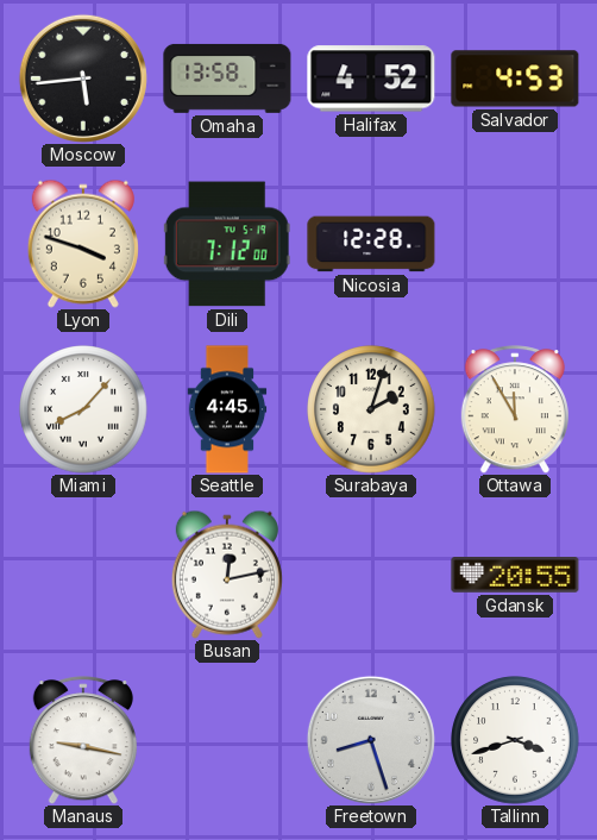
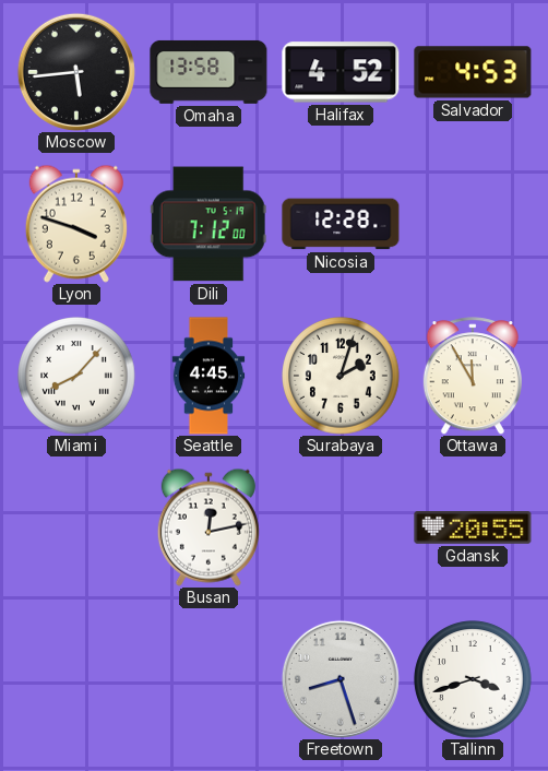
Manaus: 9:17 -> none (83, 740)
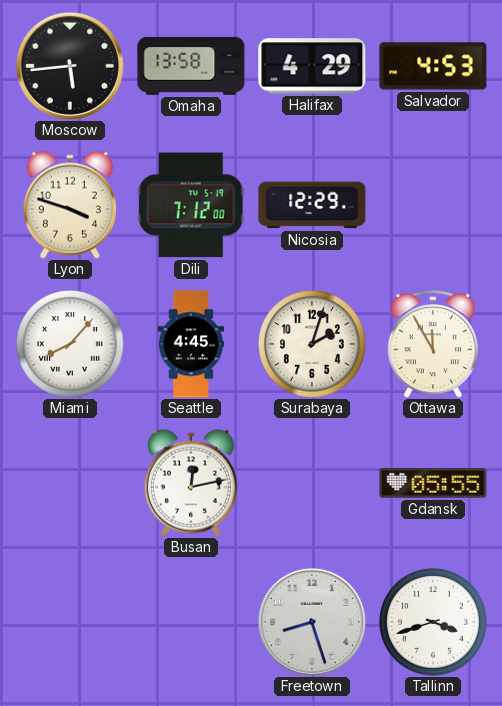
Halifax: 4:52 -> 4:29 (312, 66)
Nicosia: 12:28 -> 12:29 (312, 205)
Gdansk: 20:55 -> 05:55 (433, 484)
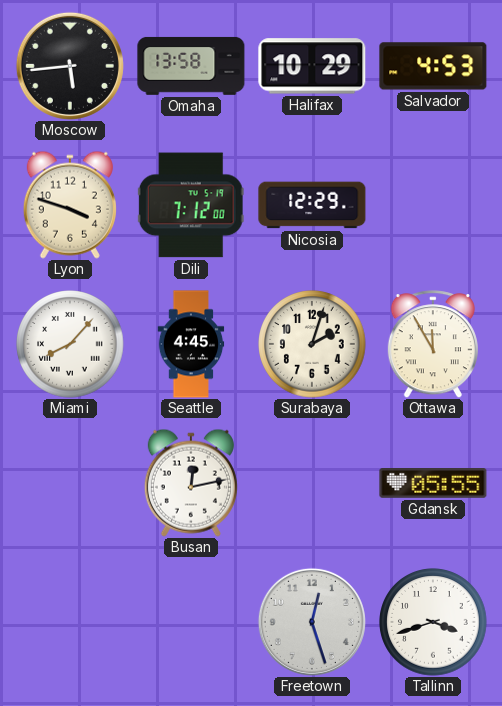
Halifax: 4:29 -> 10:29 (312, 66)
Freetown: 8:27 -> 12:27 (312, 622)
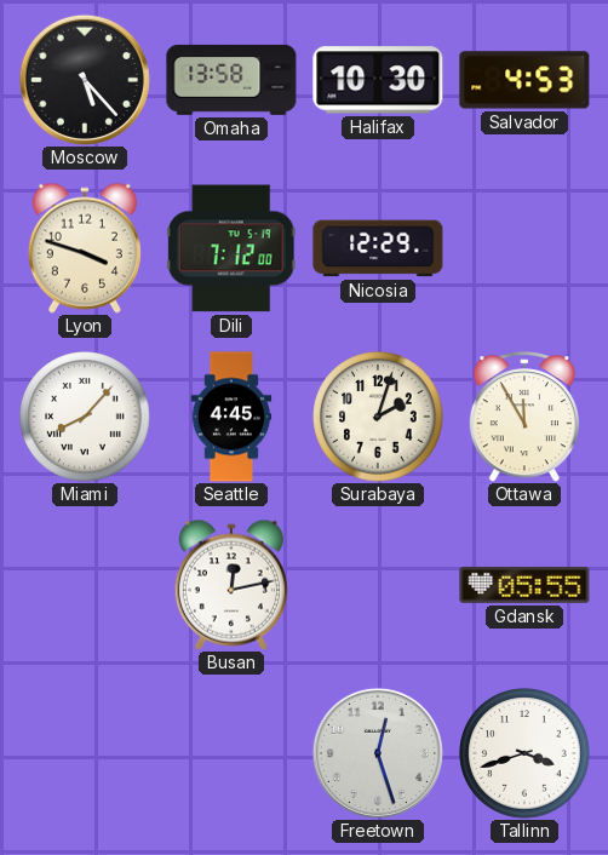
Moscow: 5:44 -> 5:23 (85, 80)
Halifax: 10:29 -> 10:30 (378, 80)
